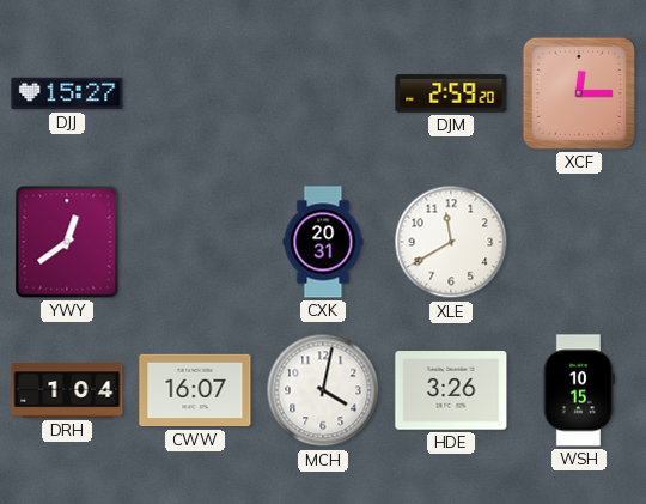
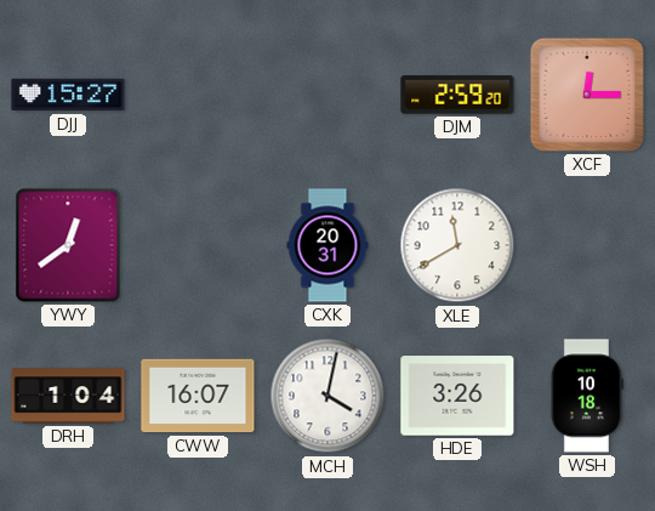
WSH: 10:15 -> 10:18 (587, 396)
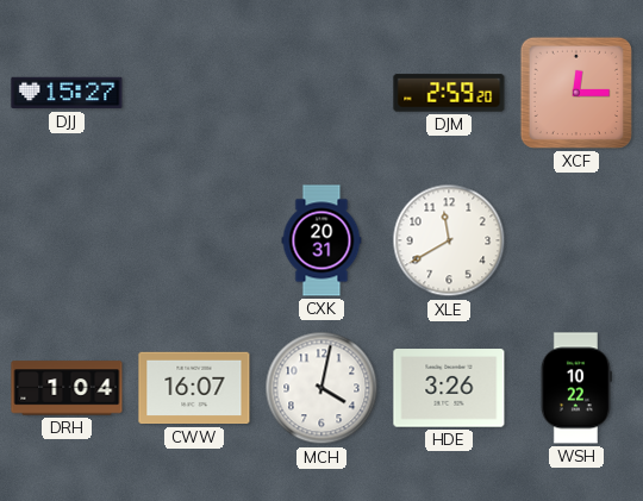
YWY: 12:39 -> none (68, 245)
WSH: 10:18 -> 10:22 (576, 388)
